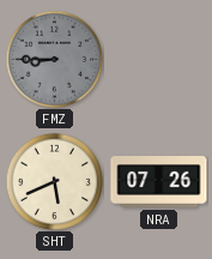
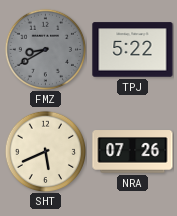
FMZ: 8:45 -> 8:40 (45, 49)
TPJ: none -> 5:22 (133, 50)
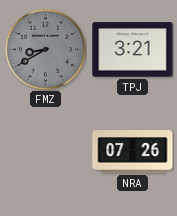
TPJ: 5:22 -> 3:21 (133, 50)
SHT: 5:41 -> none (45, 151)
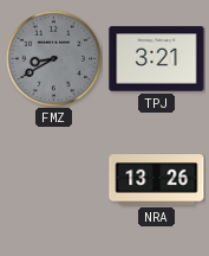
NRA: 07:26 -> 13:26 (157, 180)
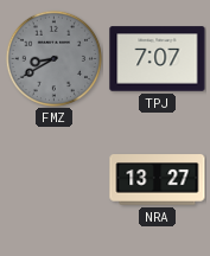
TPJ: 3:21 -> 7:07 (158, 59)
NRA: 13:26 -> 13:27 (158, 180)
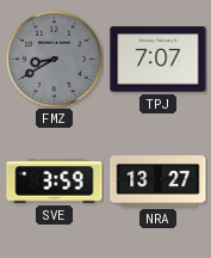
SVE: none -> 3:59 (55, 182)
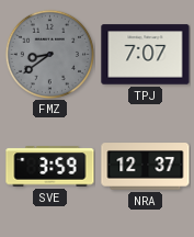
FMZ: 8:40 -> 8:39 (49, 54)
NRA: 13:27 -> 12:37 (146, 167)
